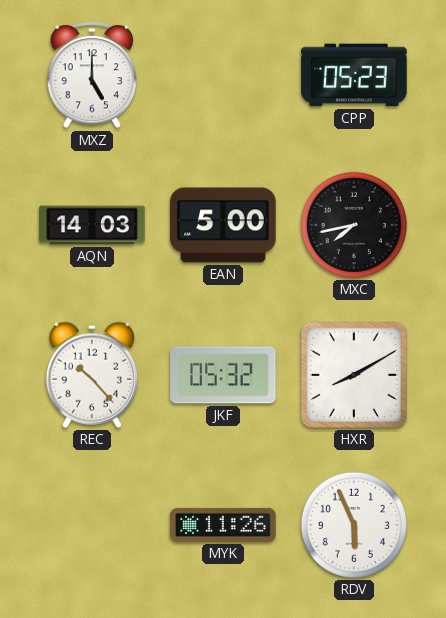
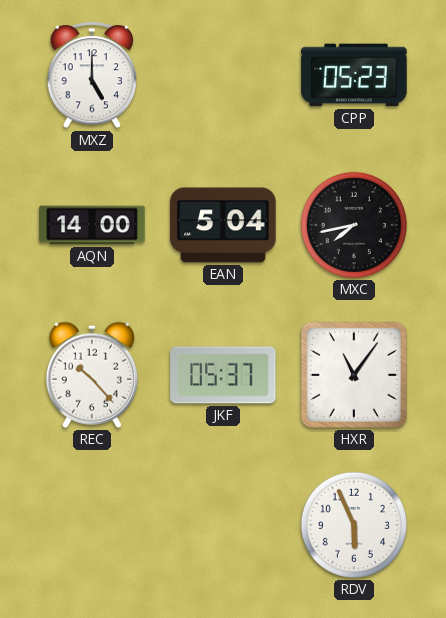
AQN: 14:03 -> 14:00 (92, 225)
EAN: 5:00 -> 5:04 (223, 225)
JKF: 05:32 -> 05:37 (223, 375)
HXR: 8:10 -> 11:06 (354, 375)
MYK: 11:26 -> none (223, 525)
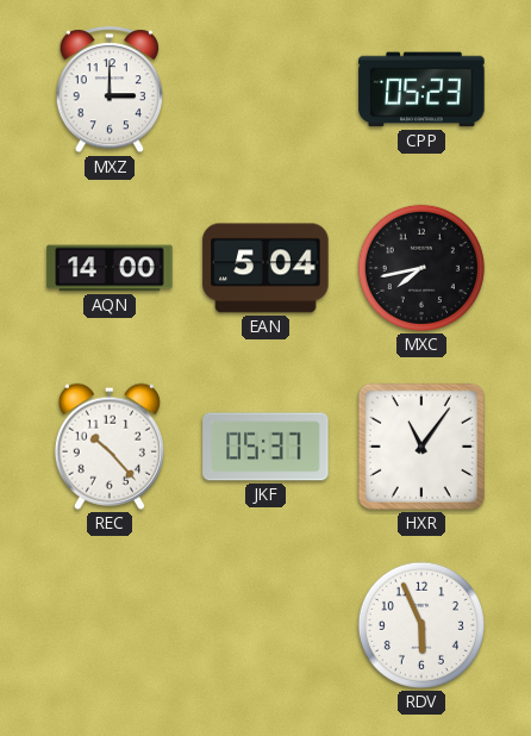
MXZ: 5:00 -> 3:00 (110, 91)
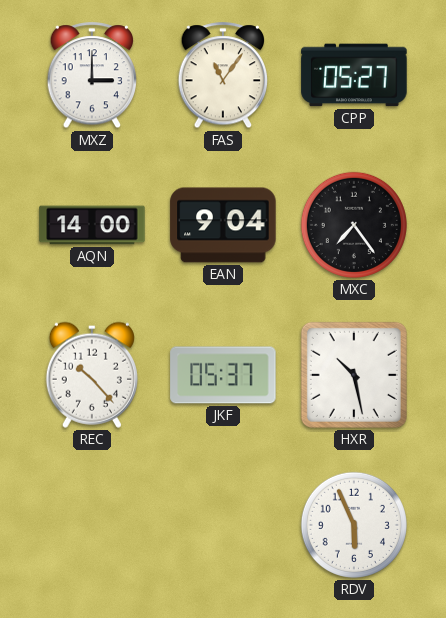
FAS: none -> 11:06 (223, 76)
CPP: 05:23 -> 05:27 (354, 75)
EAN: 5:04 -> 9:04 (223, 225)
MXC: 7:43 -> 7:24 (354, 225)
HXR: 11:06 -> 10:28 (354, 375)
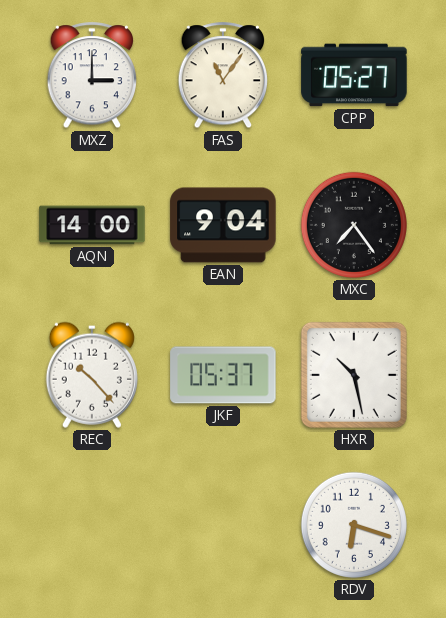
RDV: 5:56 -> 6:18 (354, 525)
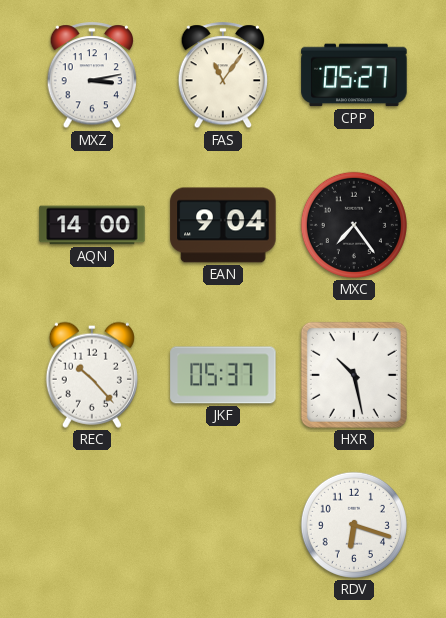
MXZ: 3:00 -> 3:13 (92, 76)
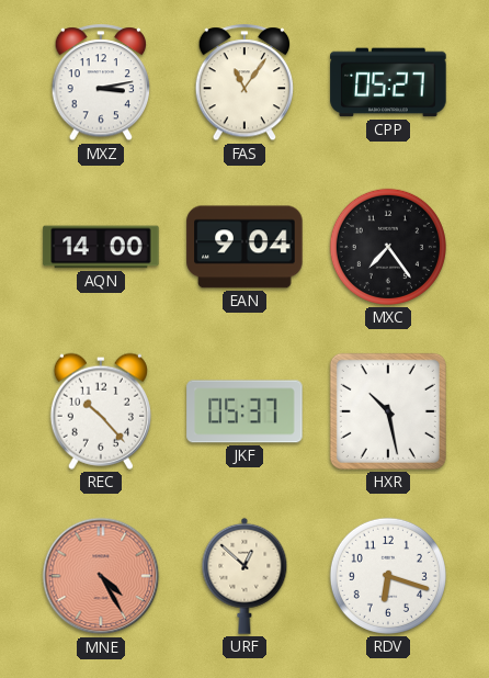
MNE: none -> 4:25 (101, 576)
URF: none -> 12:52 (244, 576)
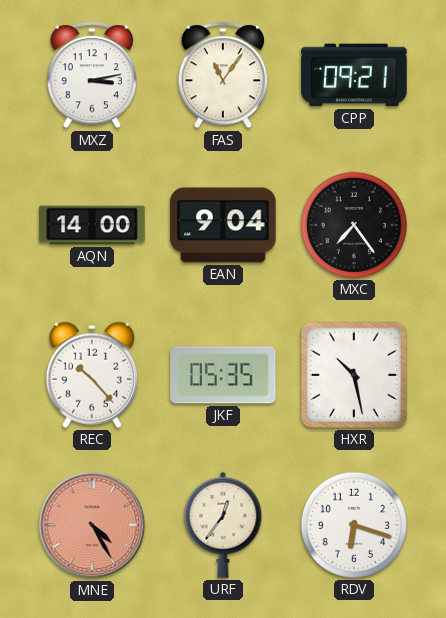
CPP: 05:27 -> 09:21 (354, 75)
JKF: 05:37 -> 05:35 (223, 375)
URF: 12:52 -> 12:36 (223, 525)
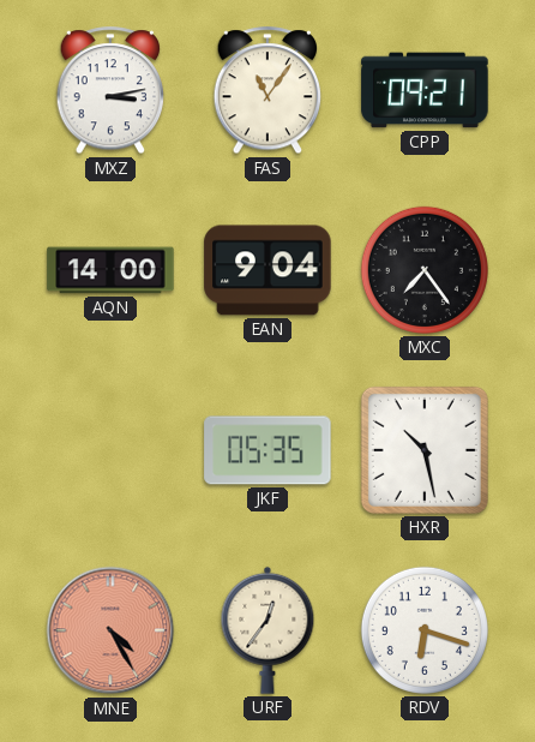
REC: 10:23 -> none (92, 375)
